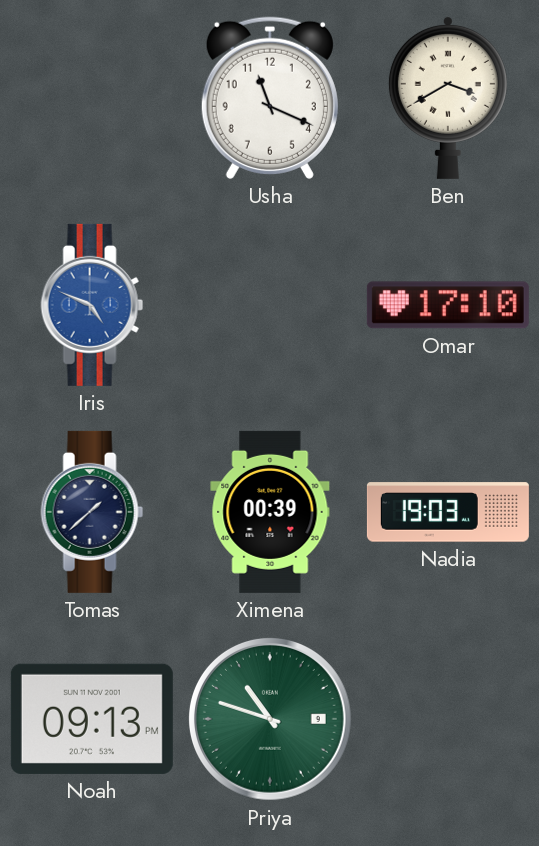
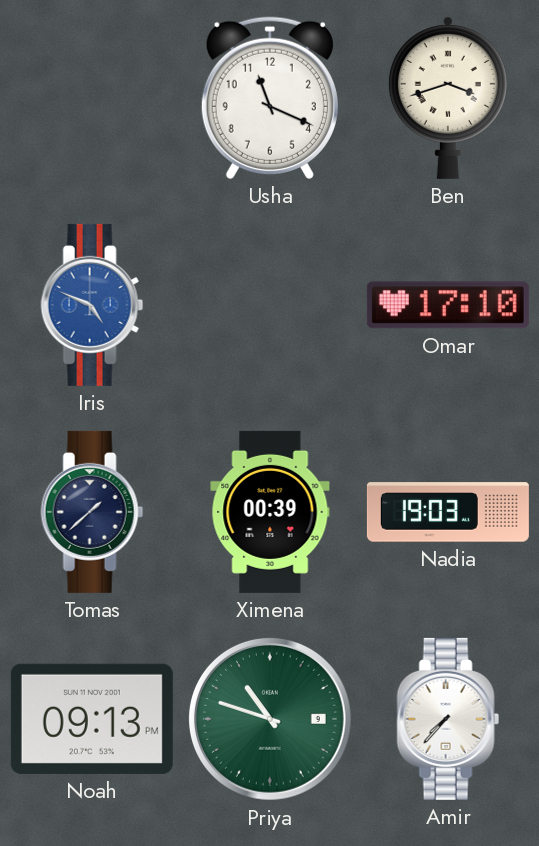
Ben: 3:40 -> 3:42 (448, 97)
Amir: none -> 7:37 (448, 719)
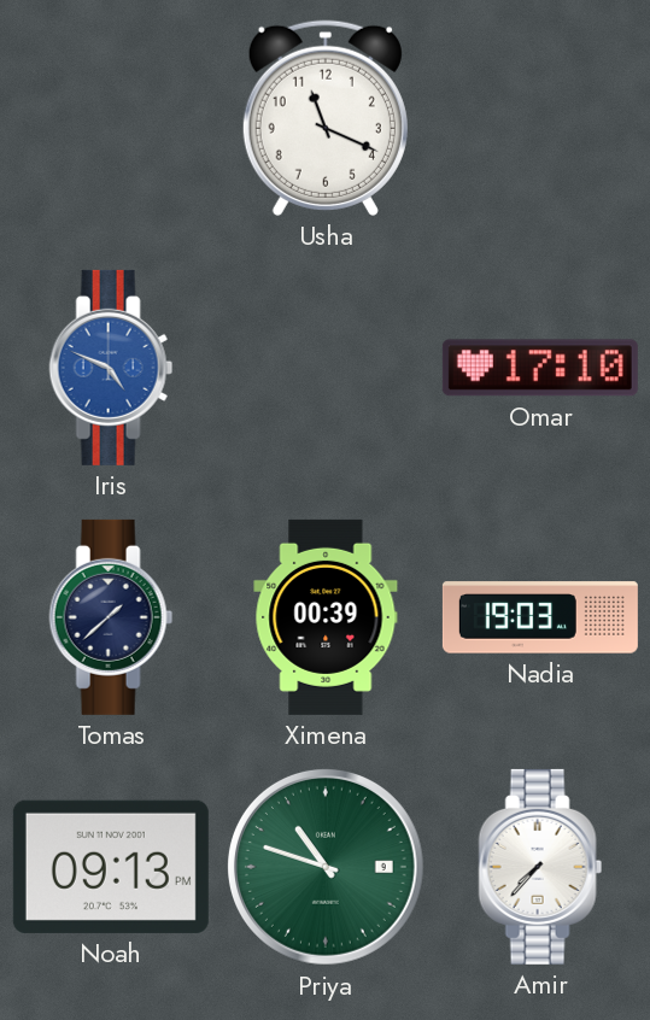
Ben: 3:42 -> none (448, 97)
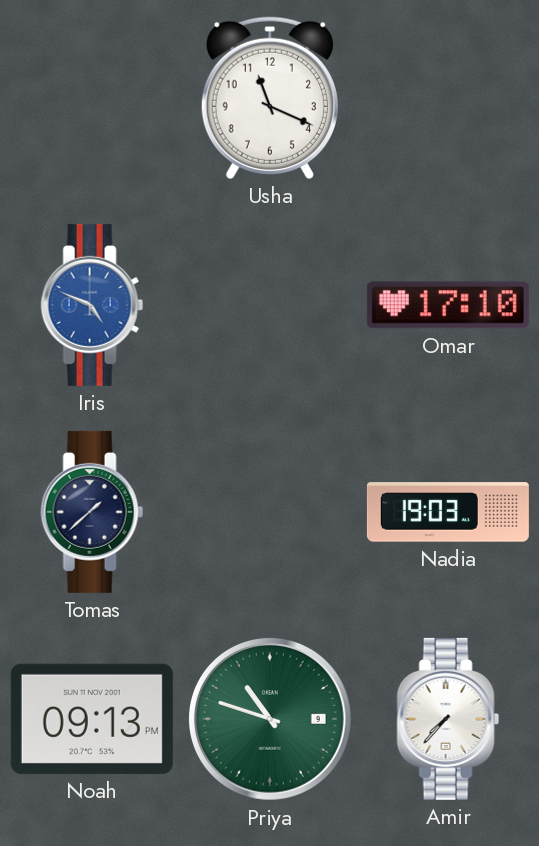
Ximena: 00:39 -> none (326, 617)
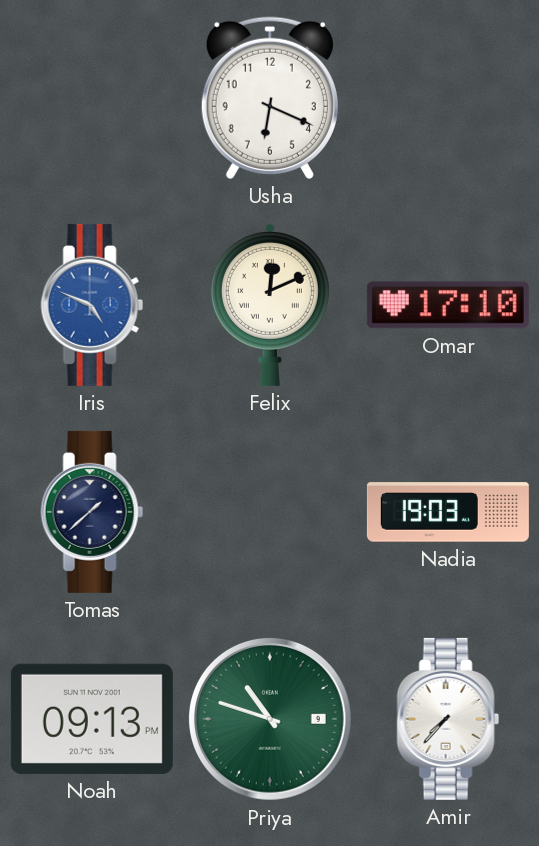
Usha: 11:19 -> 6:19 (270, 98)
Felix: none -> 12:11 (270, 304)
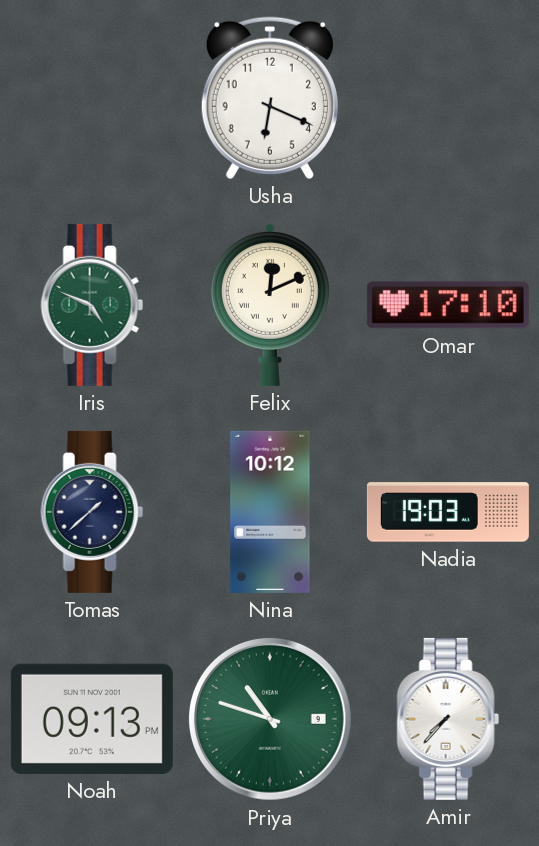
Iris dial: blue -> green (92, 305)
Nina: none -> 10:12 (270, 512)
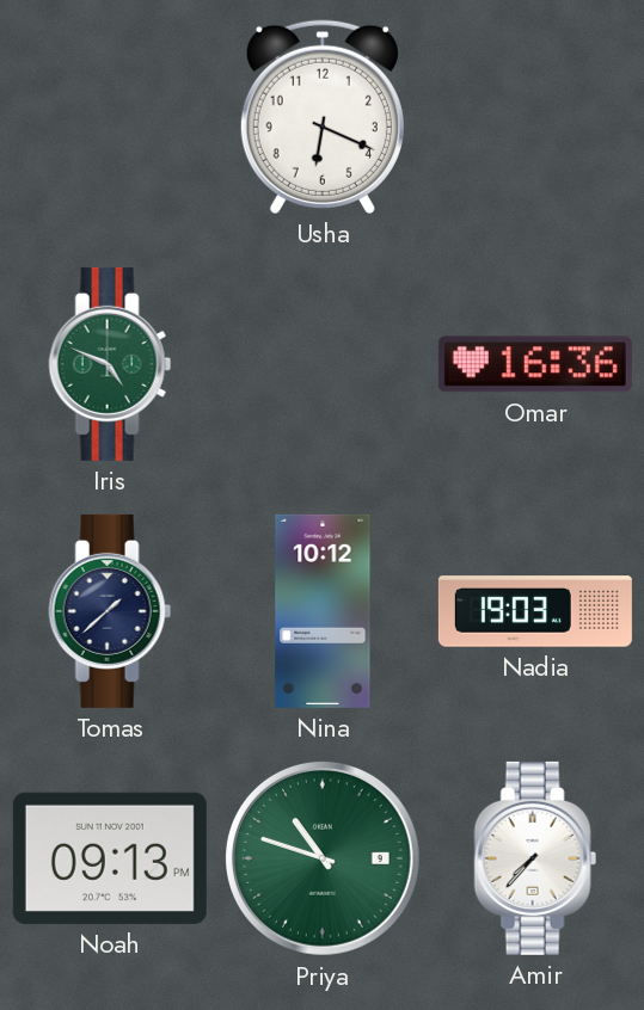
Felix: 12:11 -> none (270, 304)
Omar: 17:10 -> 16:36 (535, 364)
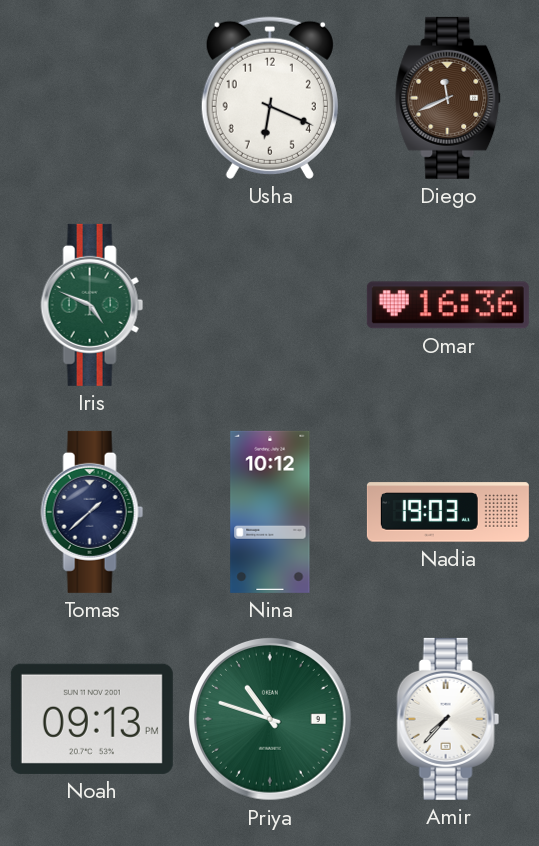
Diego: none -> 11:41 (449, 98)
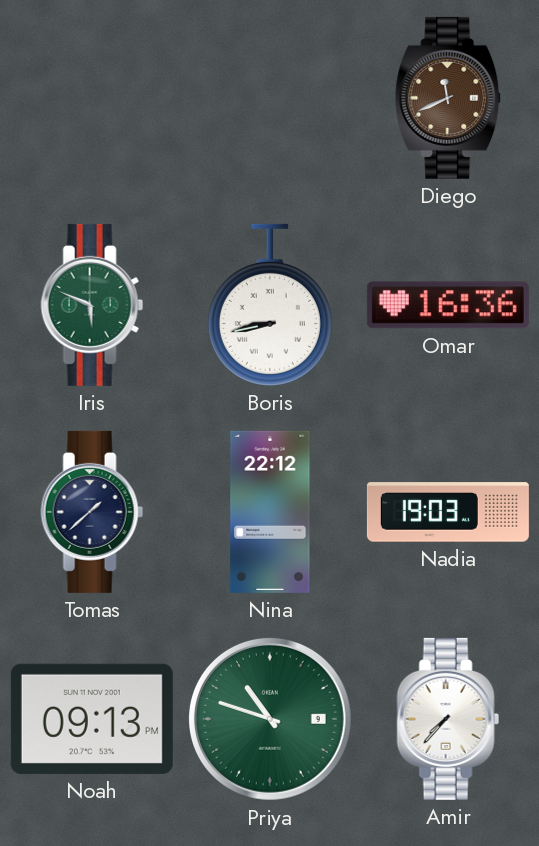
Usha: 6:19 -> none (270, 98)
Iris: 4:49 -> 5:49 (92, 305)
Boris: none -> 8:43 (270, 305)
Nina: 10:12 -> 22:12 (270, 512)
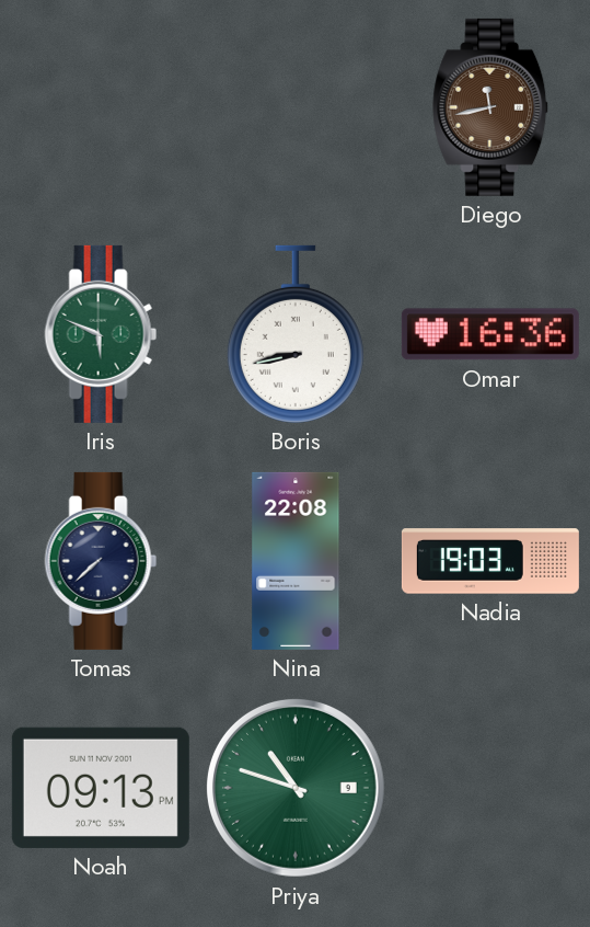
Diego: 11:41 -> 11:43 (491, 107)
Tomas: 1:38 -> 7:38 (101, 561)
Nina: 22:12 -> 22:08 (296, 561)
Amir: 7:37 -> none (448, 719)
